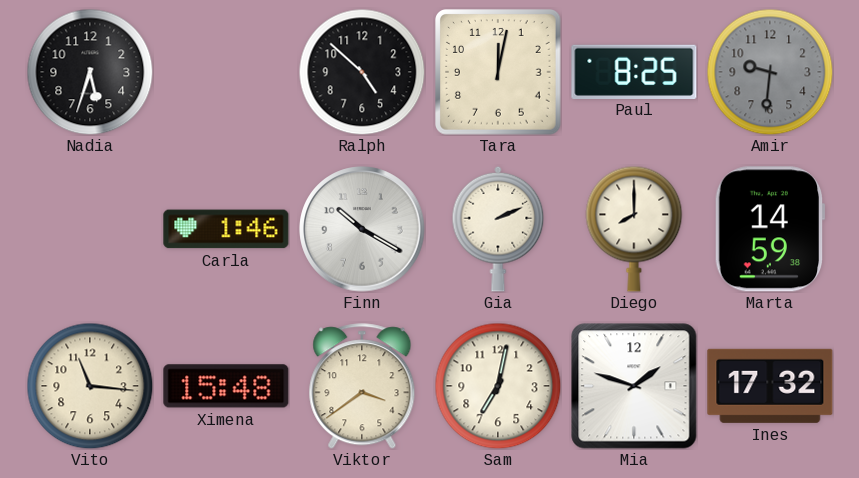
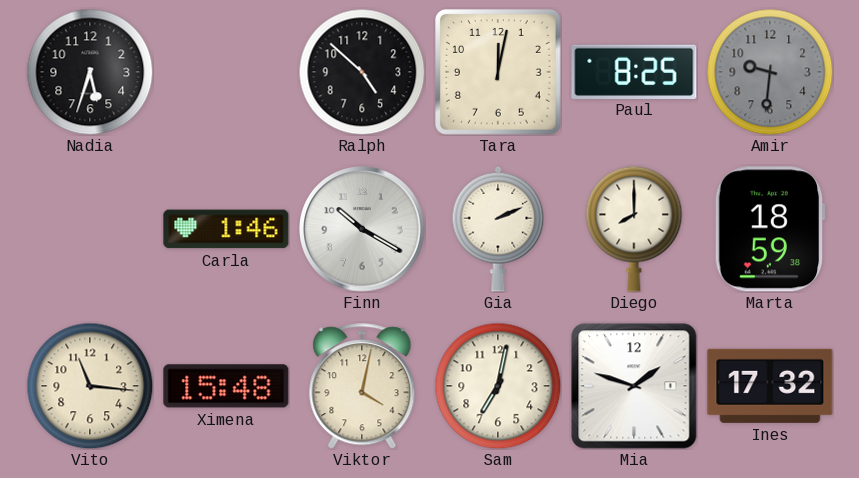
Marta: 14:59 -> 18:59 (770, 229)
Viktor: 3:39 -> 4:02 (362, 386)
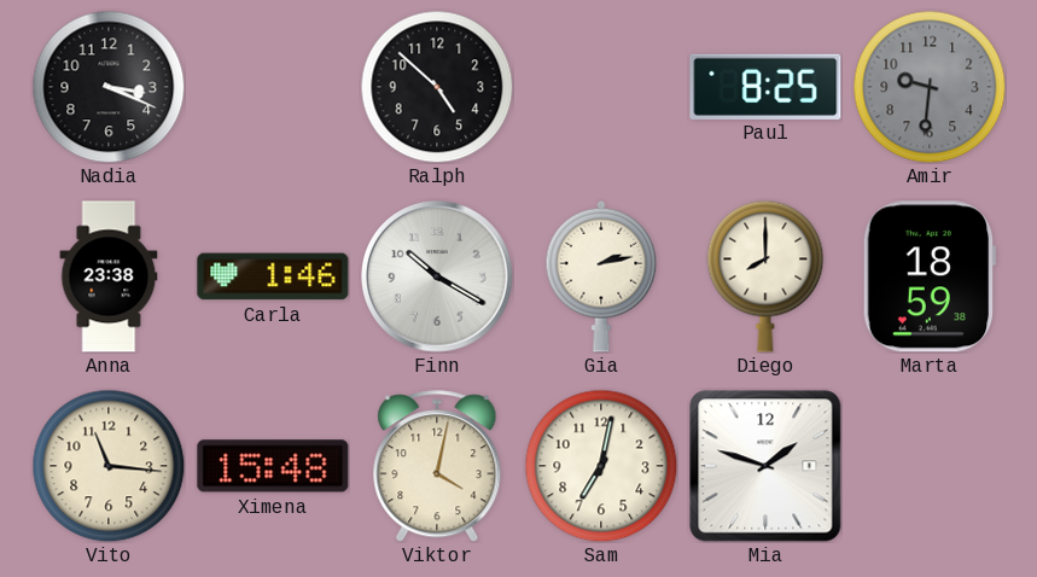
Nadia: 5:33 -> 3:19 (109, 87)
Tara: 12:02 -> none (499, 73)
Anna: none -> 23:38 (109, 276)
Gia: 2:11 -> 2:13 (601, 276)
Ines: 17:32 -> none (770, 386)
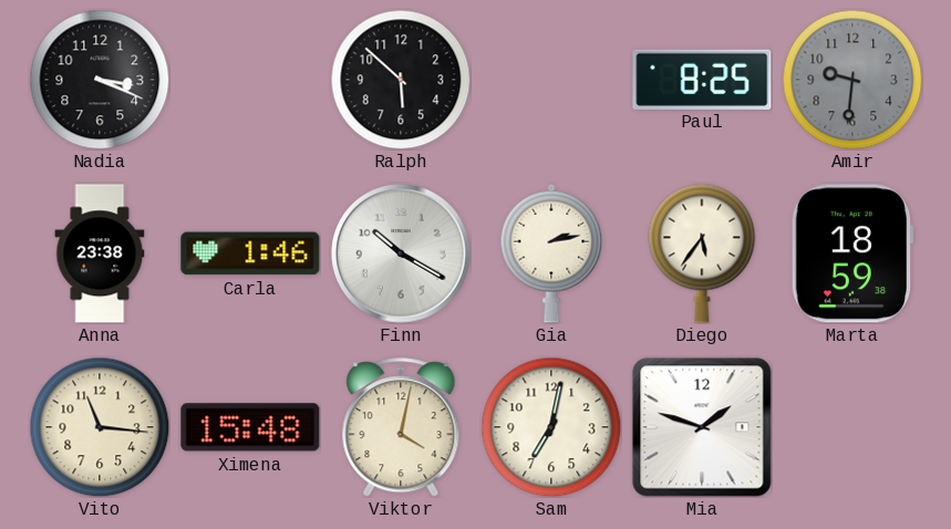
Ralph: 4:52 -> 5:52 (401, 80)
Diego: 8:00 -> 5:36 (702, 253)
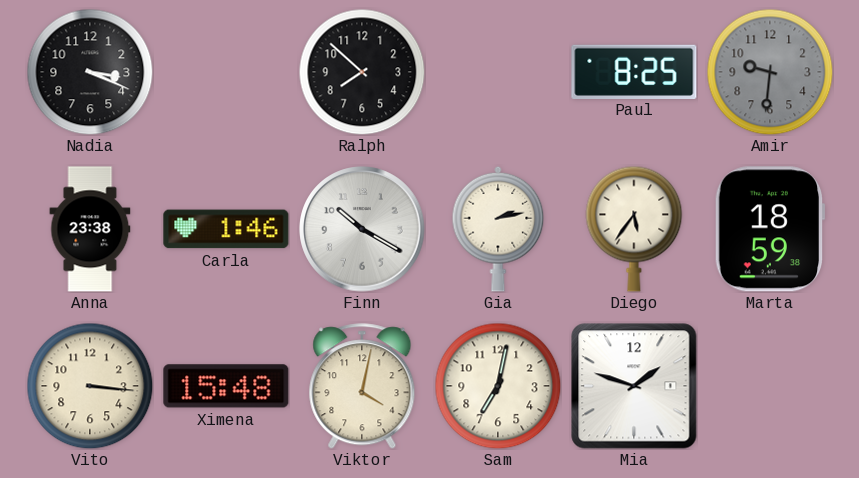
Ralph: 5:52 -> 7:52 (362, 72)
Vito: 11:16 -> 3:16 (90, 386)
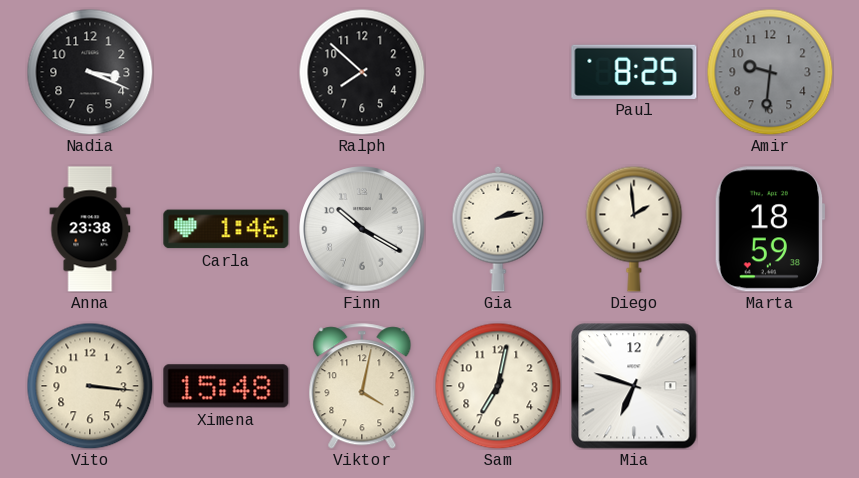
Diego: 5:36 -> 1:59 (634, 229)
Mia: 1:48 -> 6:48 (634, 386)
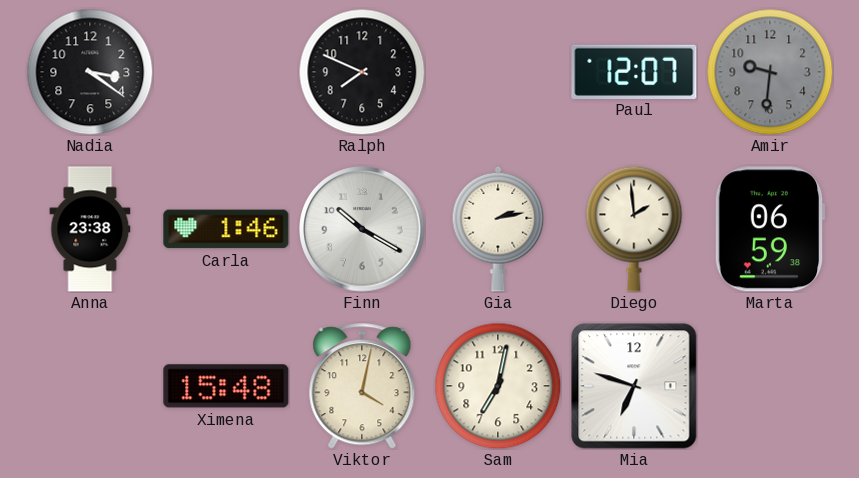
Nadia: 3:19 -> 3:21 (90, 72)
Ralph: 7:52 -> 7:49 (362, 72)
Paul: 8:25 -> 12:07 (634, 71)
Marta: 18:59 -> 06:59 (770, 229)
Vito: 3:16 -> none (90, 386)
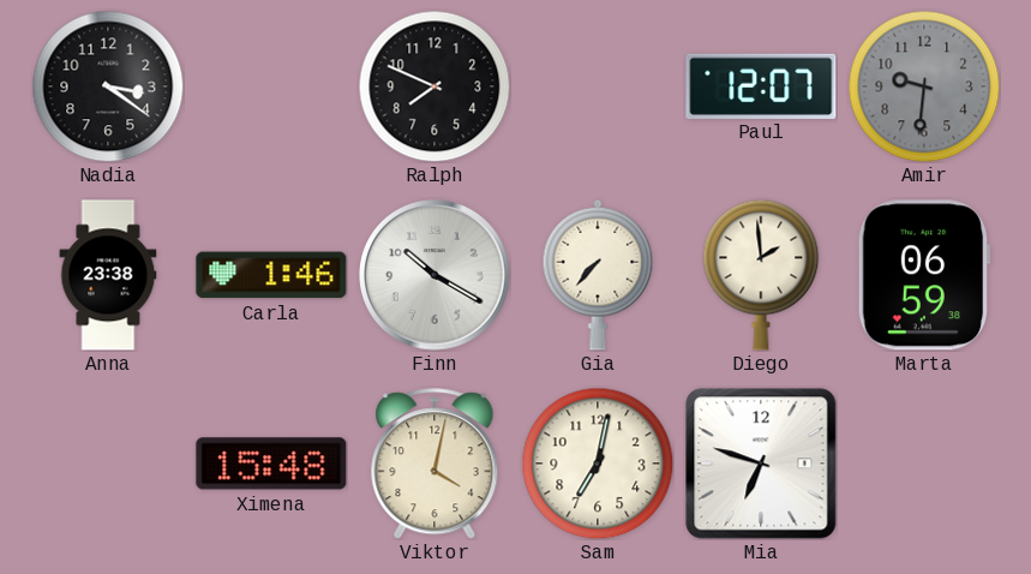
Gia: 2:13 -> 7:37 (598, 275)
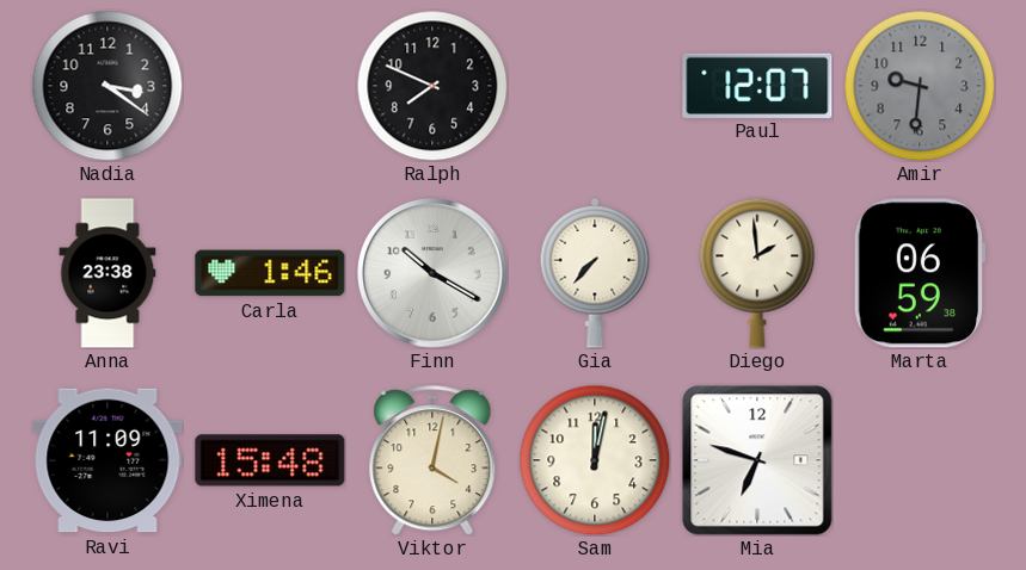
Ravi: none -> 11:09 (107, 460)
Sam: 7:02 -> 12:02 (595, 460)
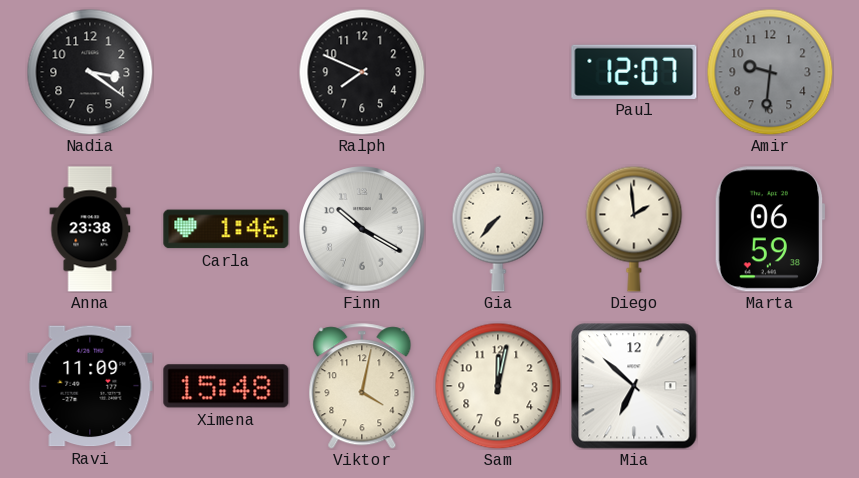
Mia: 6:48 -> 6:52 (634, 386)
